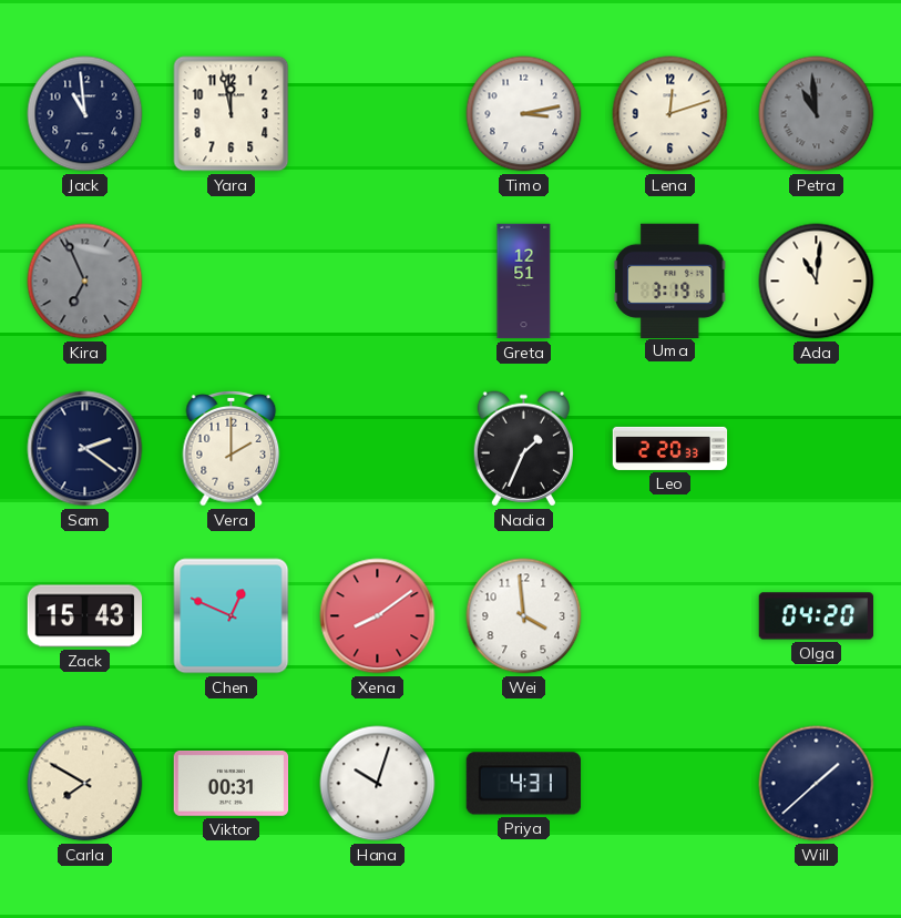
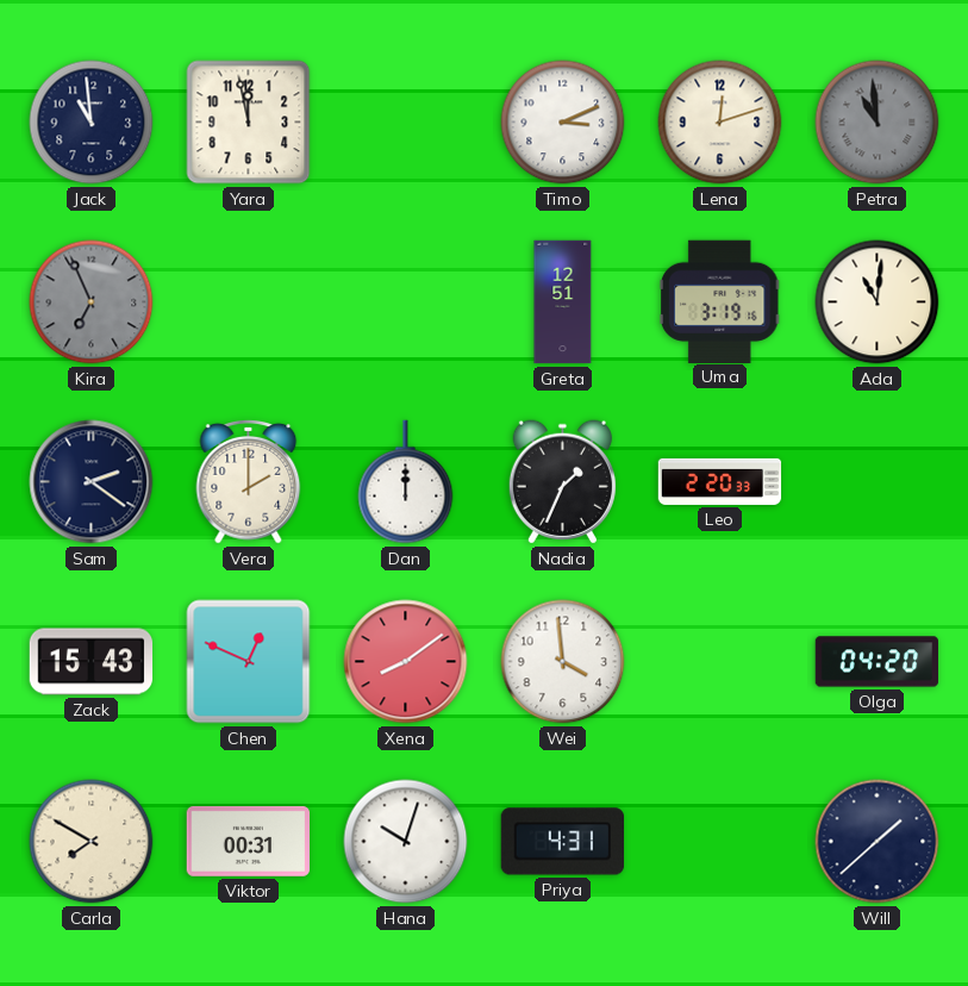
Timo: 3:13 -> 3:11 (563, 123)
Dan: none -> 12:00 (406, 482)
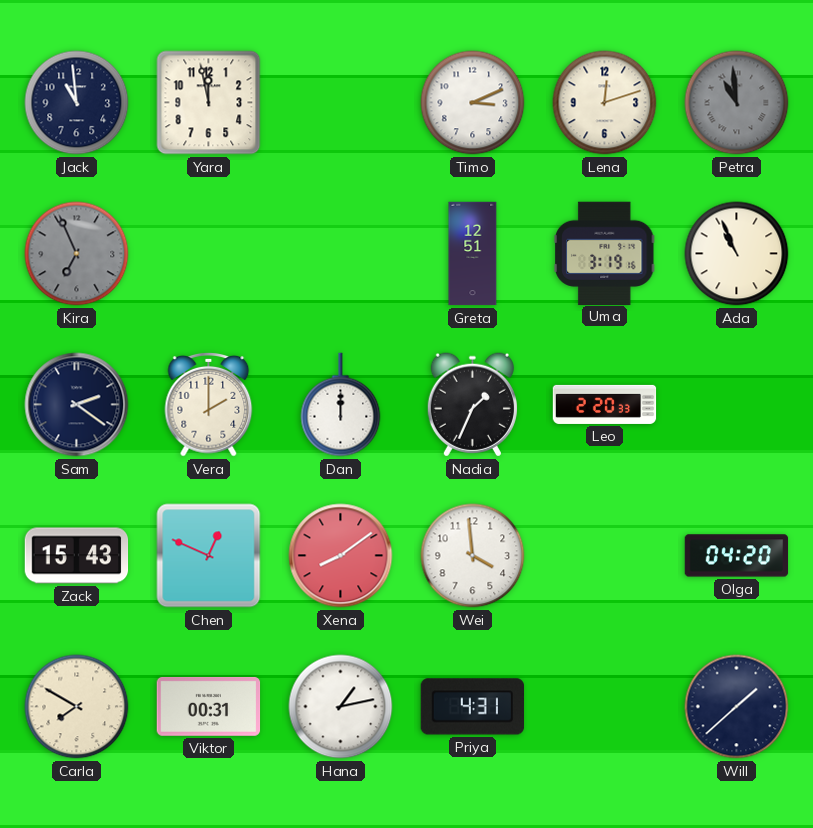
Ada: 11:01 -> 10:56 (737, 254)
Hana: 10:03 -> 1:13 (341, 707)
